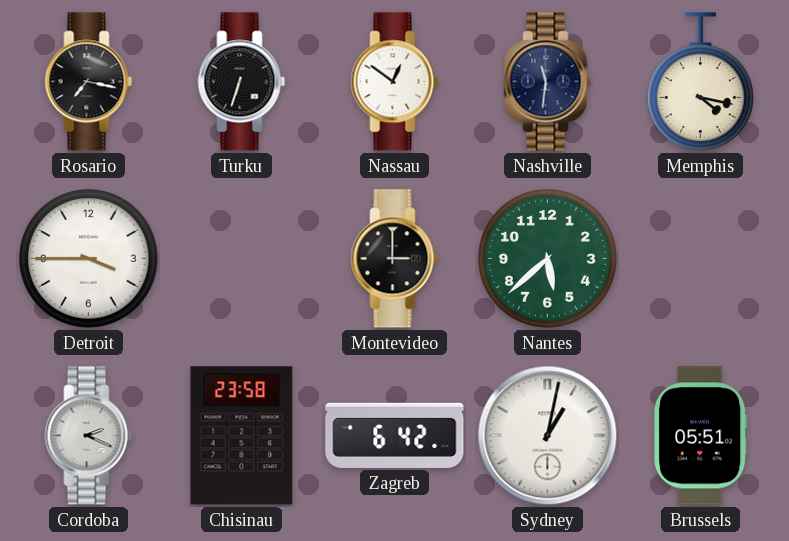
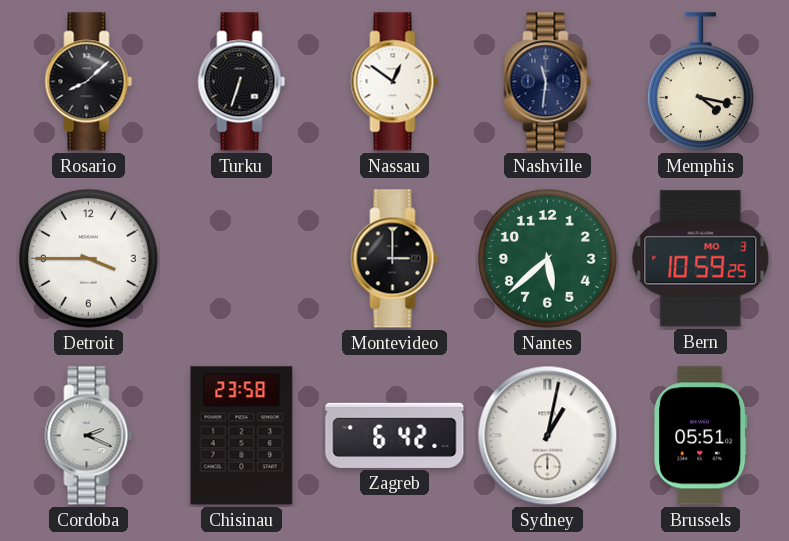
Rosario: 7:17 -> 8:08 (89, 82)
Bern: none -> 10:59 (701, 259)
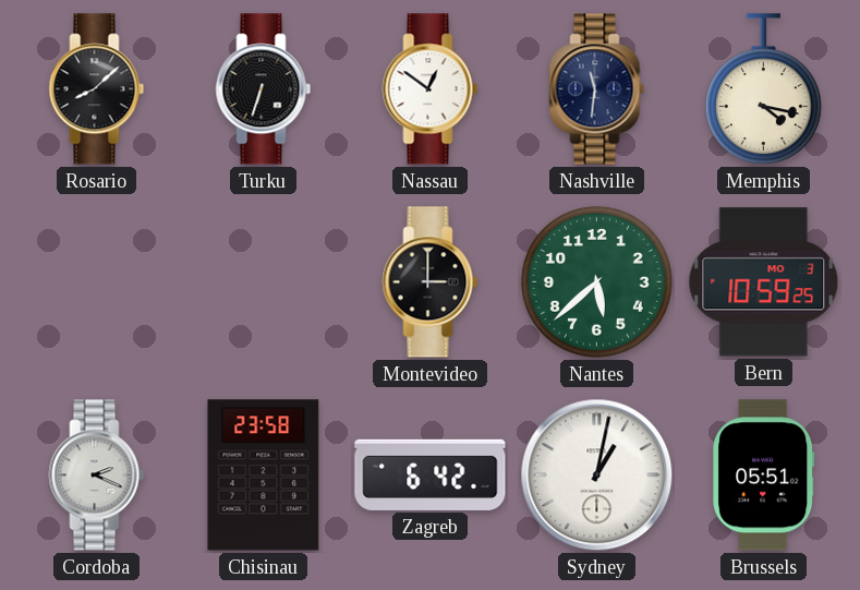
Detroit: 3:45 -> none (88, 258)
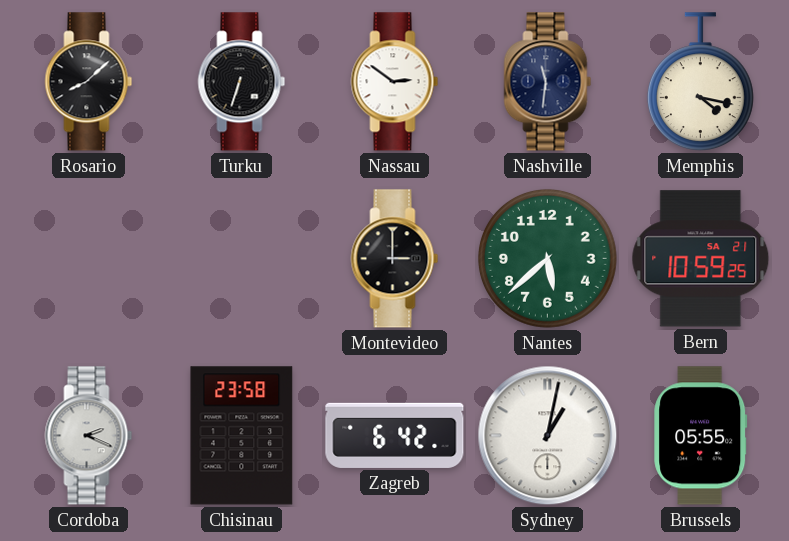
Nassau: 12:51 -> 2:51 (395, 82)
Bern date: MO 3 -> SA 21 (701, 259)
Brussels: 05:51 -> 05:55 (701, 436)
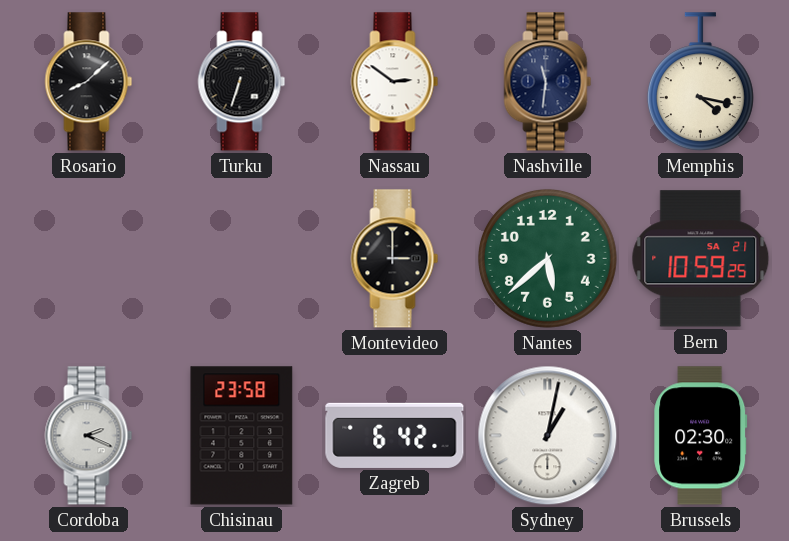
Brussels: 05:55 -> 02:30 (701, 436)
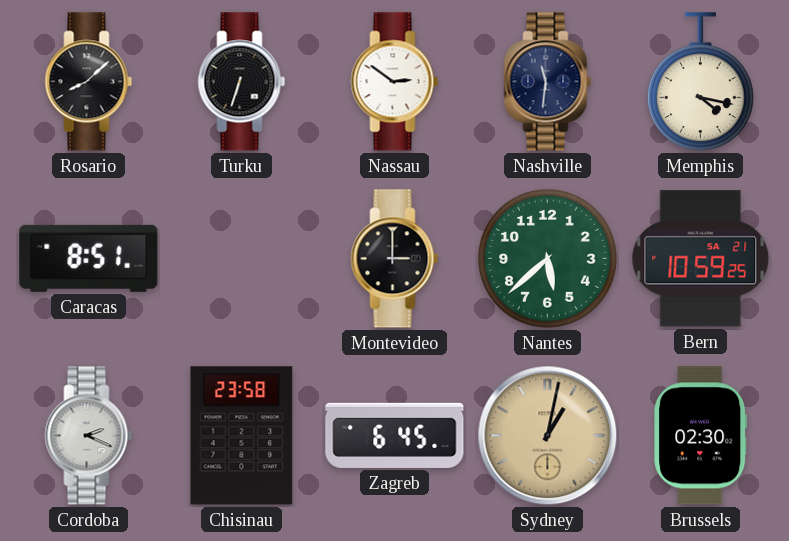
Caracas: none -> 8:51 (89, 258)
Zagreb: 6:42 -> 6:45 (395, 435)
Sydney dial: white -> champagne (548, 436)
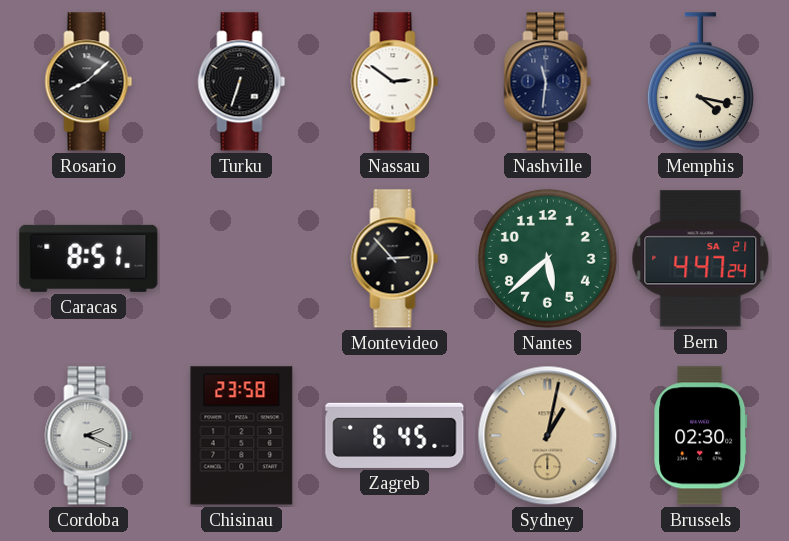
Montevideo: 3:00 -> 2:53 (395, 259)
Bern: 10:59 -> 4:47 (701, 259)
